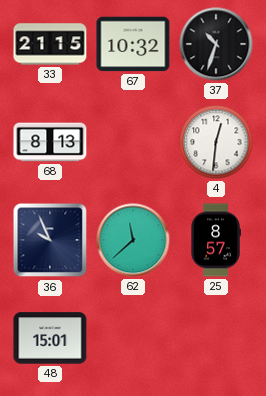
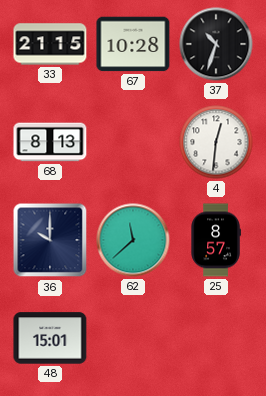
67: 10:32 -> 10:28 (133, 44)
36: 9:56 -> 10:00 (50, 240)
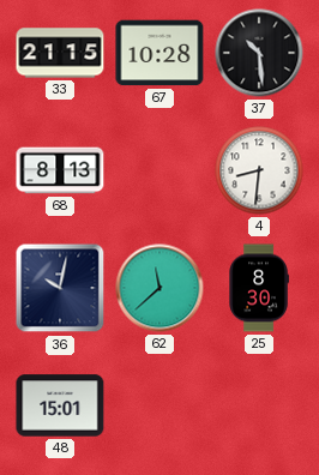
37: 10:33 -> 10:29 (259, 53)
4: 12:31 -> 8:31 (259, 170)
36: 10:00 -> 10:02 (60, 288)
25: 8:57 -> 8:30 (259, 288)
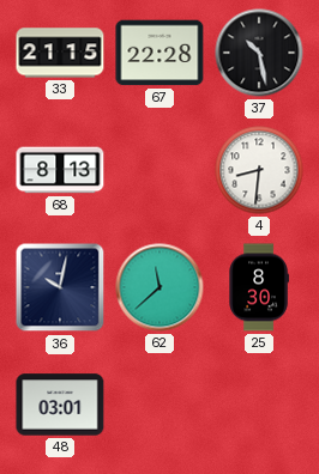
67: 10:28 -> 22:28 (159, 53)
37: 10:29 -> 10:28 (259, 53)
48: 15:01 -> 03:01 (60, 405)
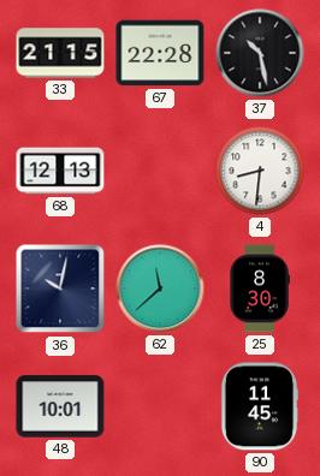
68: 8:13 -> 12:13 (60, 171)
48: 03:01 -> 10:01 (60, 406)
90: none -> 11:45 (260, 406)
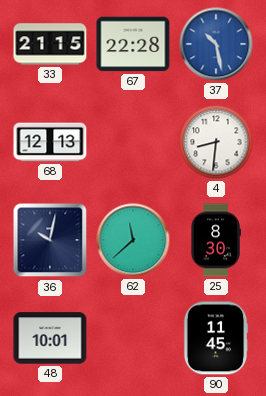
37 dial: black -> blue (216, 44)
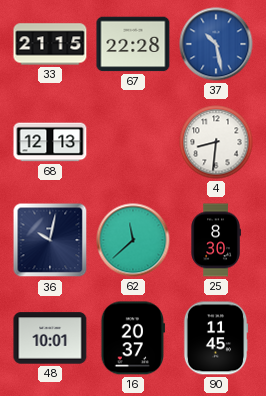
16: none -> 20:37 (133, 338)
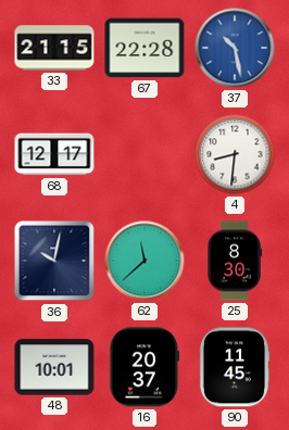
68: 12:13 -> 12:17 (54, 154)
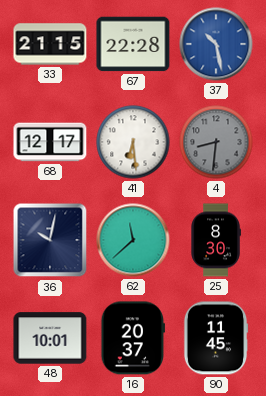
41: none -> 6:29 (133, 142)
4 dial: white -> grey (216, 142)
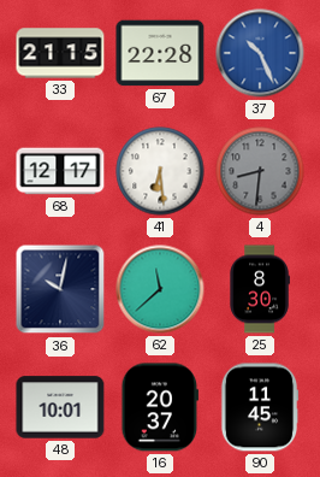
37: 10:28 -> 10:26 (260, 53)
